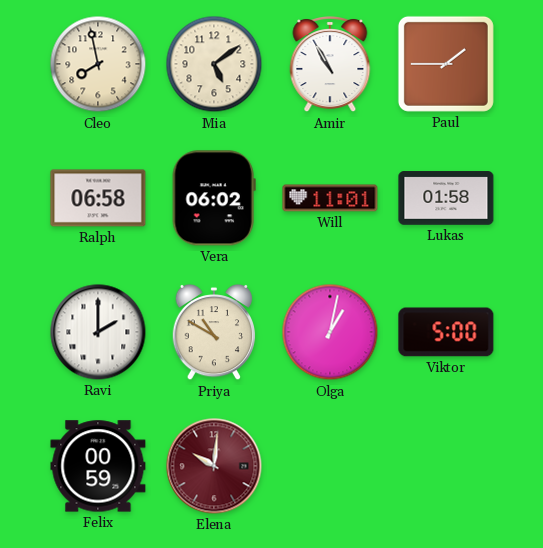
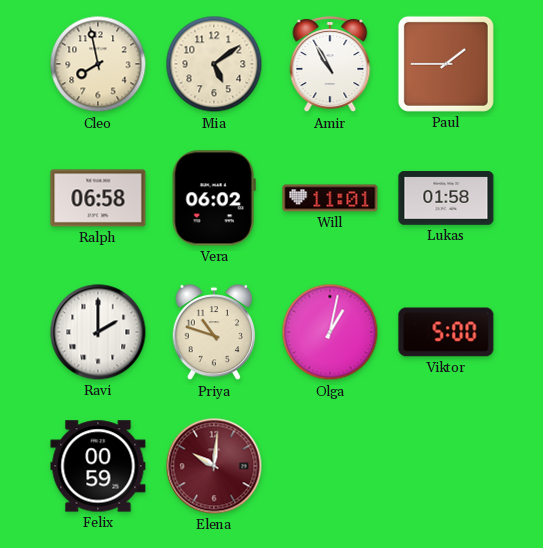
Priya: 10:50 -> 10:48 (214, 332)
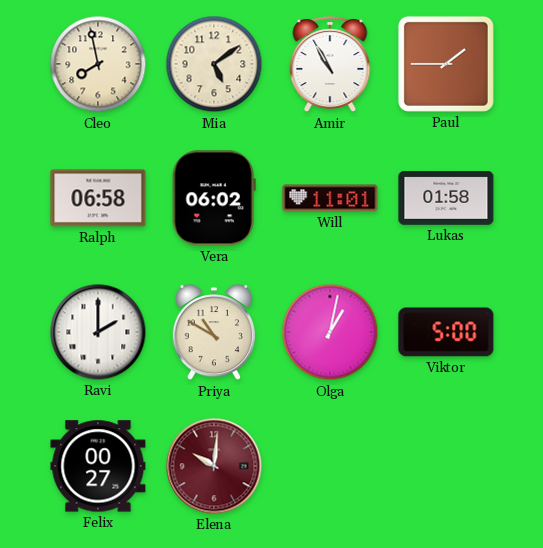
Priya: 10:48 -> 10:50 (214, 332)
Felix: 00:59 -> 00:27 (98, 466)
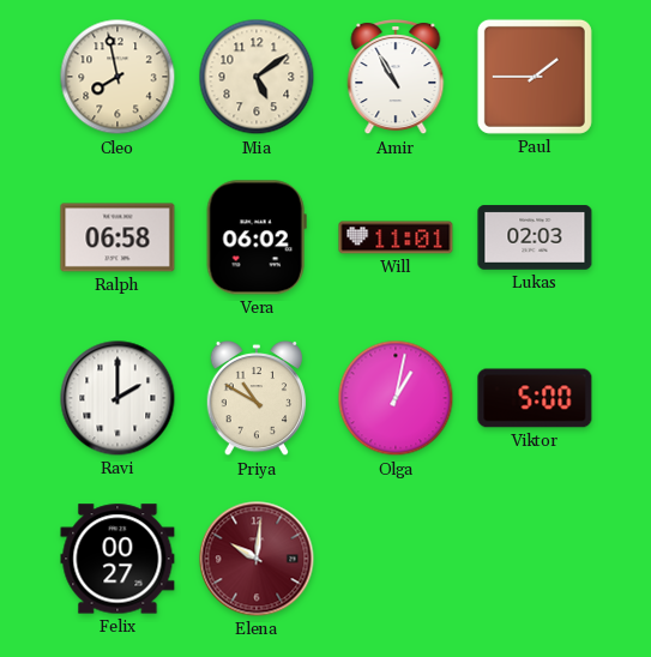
Lukas: 01:58 -> 02:03 (535, 237)
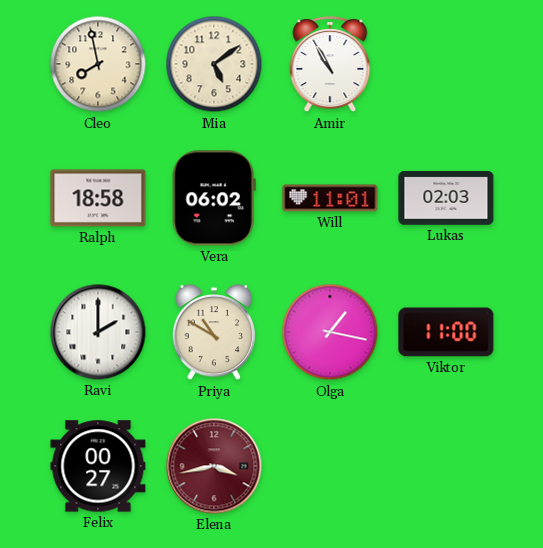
Paul: 1:45 -> none (535, 77)
Ralph: 06:58 -> 18:58 (98, 198)
Olga: 1:02 -> 1:17 (330, 332)
Viktor: 5:00 -> 11:00 (446, 332)
Elena: 10:01 -> 3:43 (214, 466)
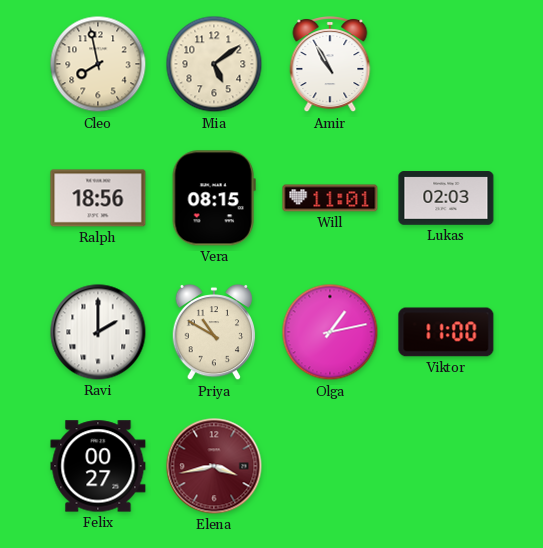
Ralph: 18:58 -> 18:56 (98, 198)
Vera: 06:02 -> 08:15 (214, 198)
Olga: 1:17 -> 1:13 (330, 332)
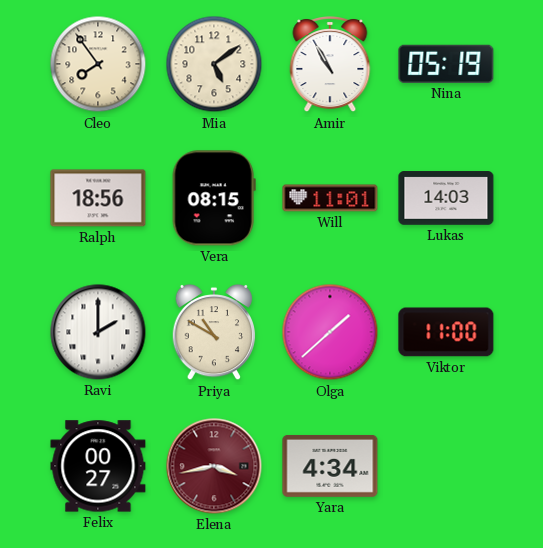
Cleo: 7:58 -> 7:54 (98, 64)
Nina: none -> 05:19 (446, 64)
Lukas: 02:03 -> 14:03 (446, 198)
Olga: 1:13 -> 1:38 (330, 332)
Yara: none -> 4:34 (330, 466)
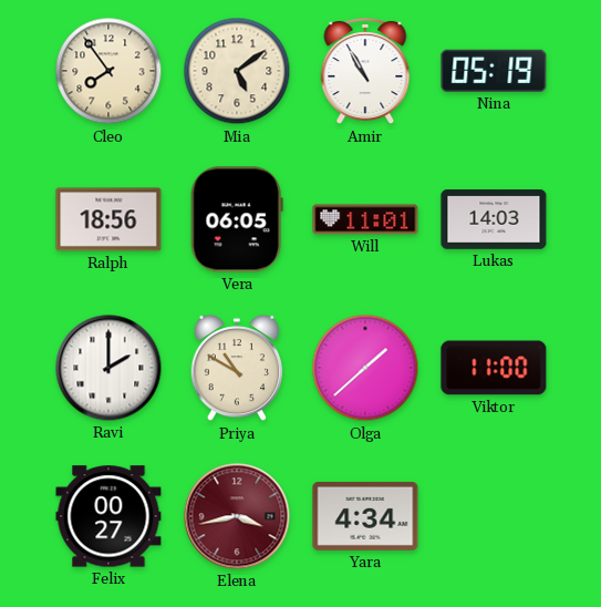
Vera: 08:15 -> 06:05 (237, 219)
